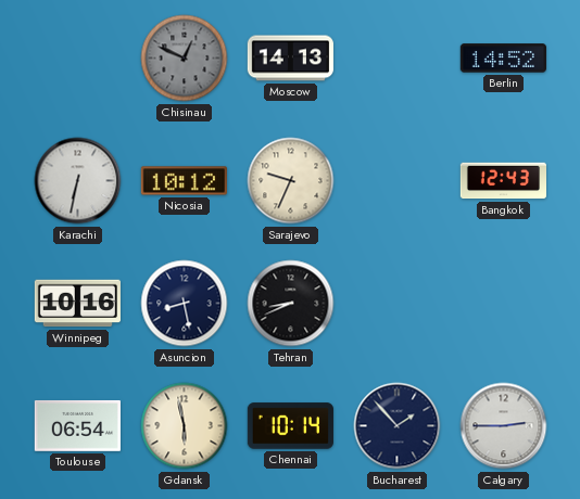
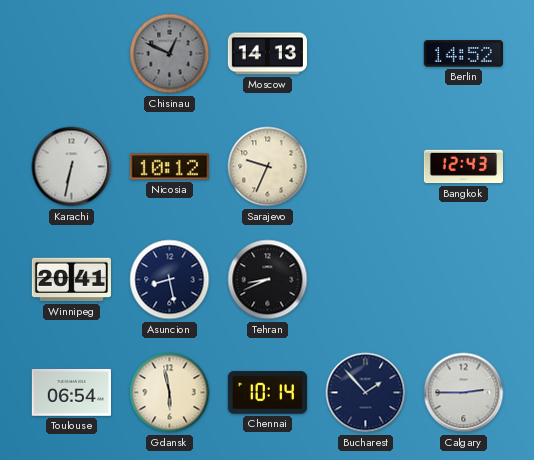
Winnipeg: 10:16 -> 20:41 (71, 280)
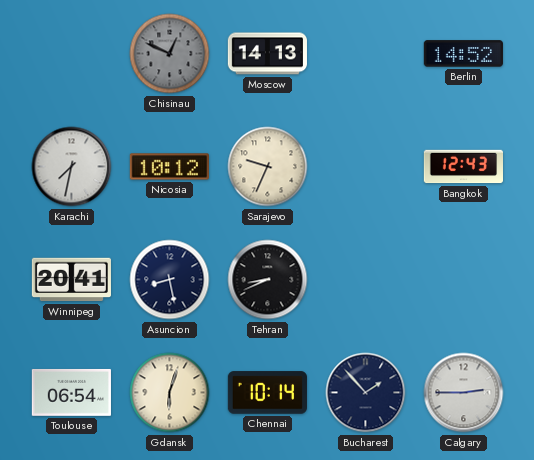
Karachi: 6:32 -> 7:32 (72, 167)
Gdansk: 5:58 -> 6:03 (170, 393)
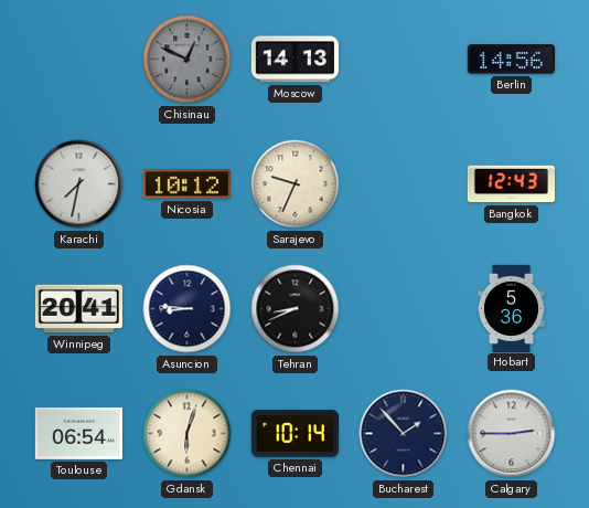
Berlin: 14:52 -> 14:56 (511, 60)
Asuncion: 8:28 -> 8:46 (188, 309)
Hobart: none -> 5:36 (511, 308)
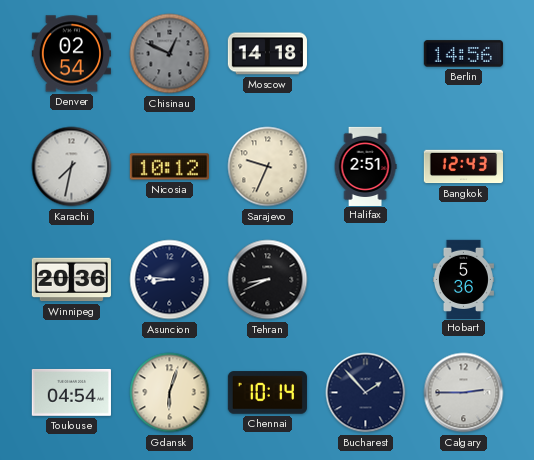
Denver: none -> 02:54 (71, 54)
Moscow: 14:13 -> 14:18 (267, 54)
Halifax: none -> 2:51 (365, 166)
Winnipeg: 20:41 -> 20:36 (71, 280)
Toulouse: 06:54 -> 04:54 (71, 393)
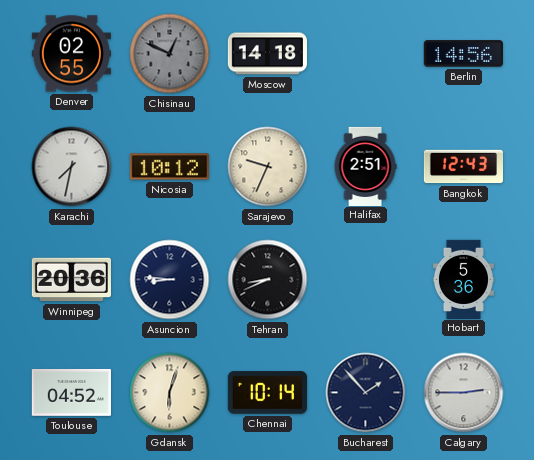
Denver: 02:54 -> 02:55 (71, 54)
Toulouse: 04:54 -> 04:52 (71, 393)
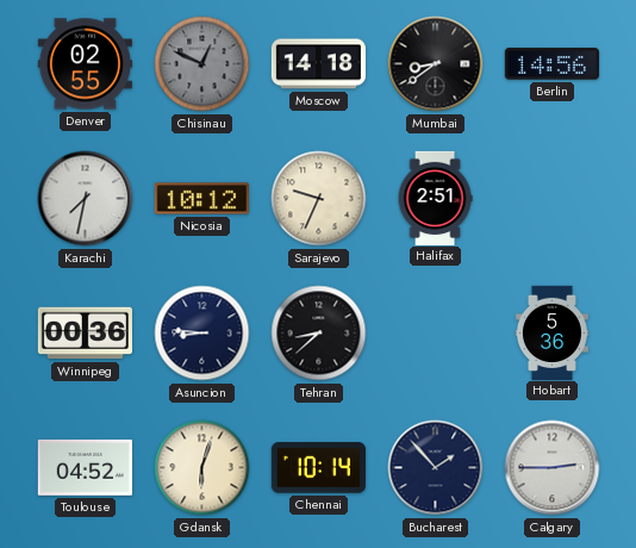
Mumbai: none -> 8:39 (436, 64)
Bangkok: 12:43 -> none (463, 167)
Winnipeg: 20:36 -> 00:36 (85, 334)
Tehran: 8:41 -> 8:38 (319, 334)
